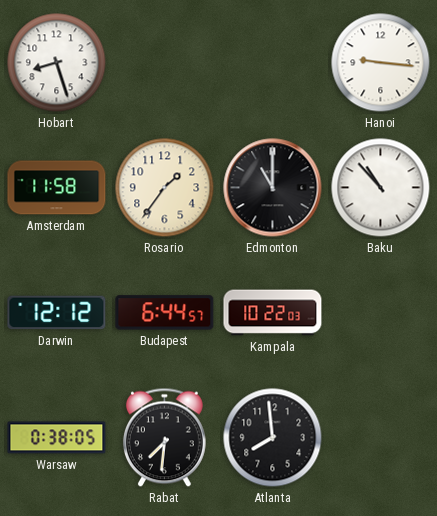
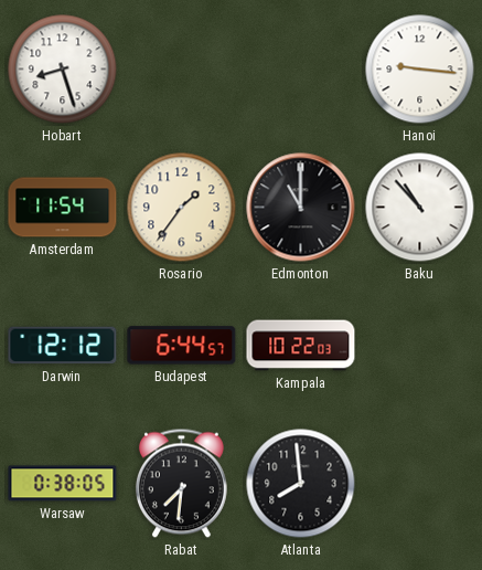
Amsterdam: 11:58 -> 11:54 (63, 208)
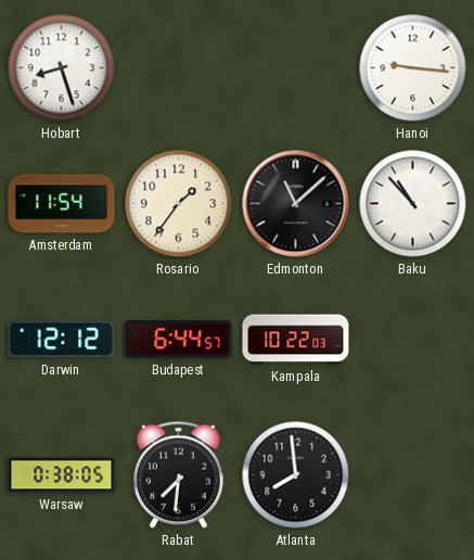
Edmonton: 11:00 -> 11:08 (296, 204)
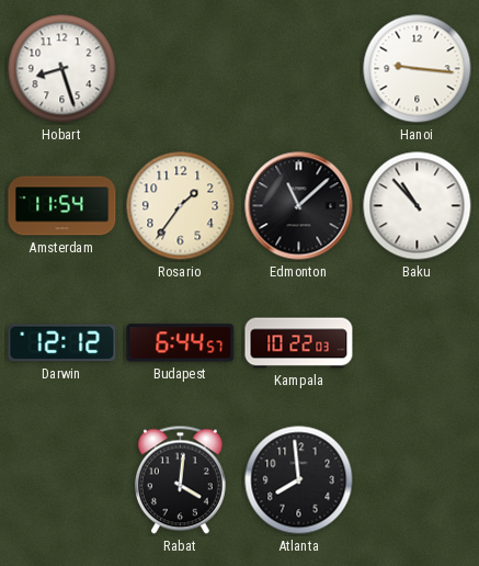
Warsaw: 0:38 -> none (62, 475)
Rabat: 7:31 -> 4:01 (180, 480)
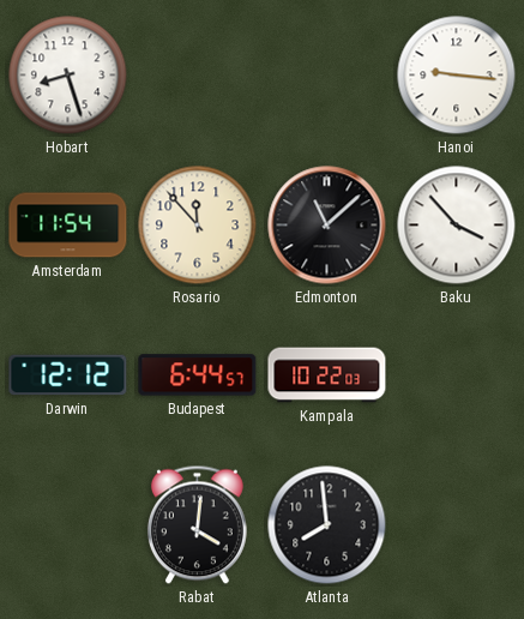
Rosario: 1:36 -> 11:53 (198, 226)
Baku: 10:53 -> 3:53 (457, 226)
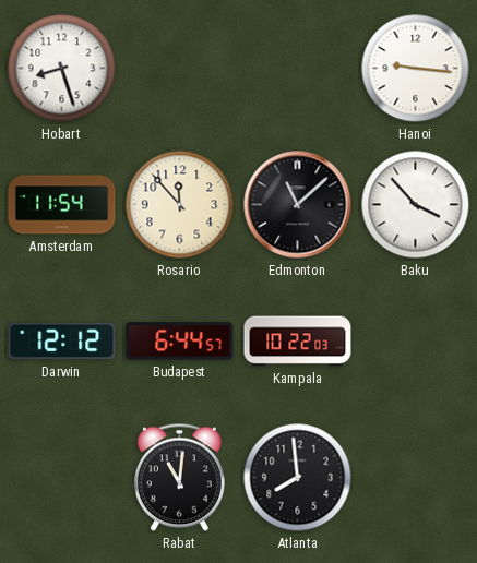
Rabat: 4:01 -> 11:01 (179, 478)
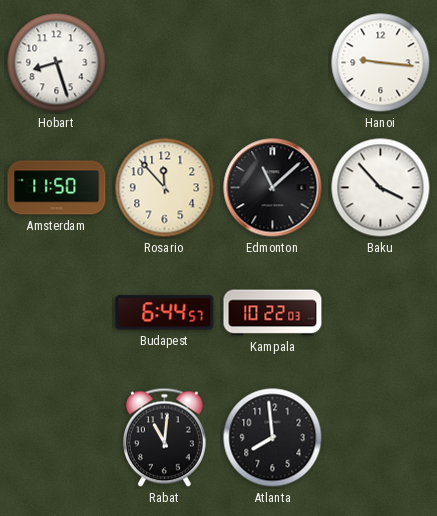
Amsterdam: 11:54 -> 11:50 (57, 188)
Darwin: 12:12 -> none (62, 342)
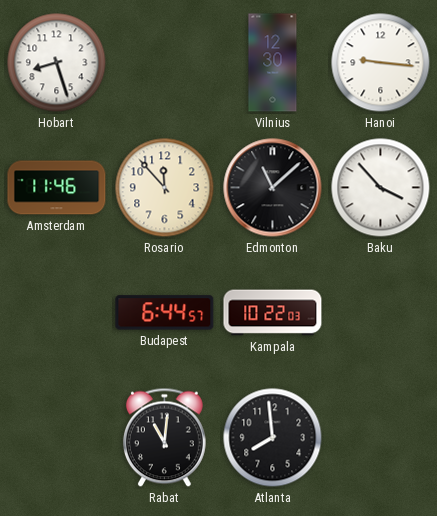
Vilnius: none -> 12:30 (273, 63)
Amsterdam: 11:50 -> 11:46 (57, 188)
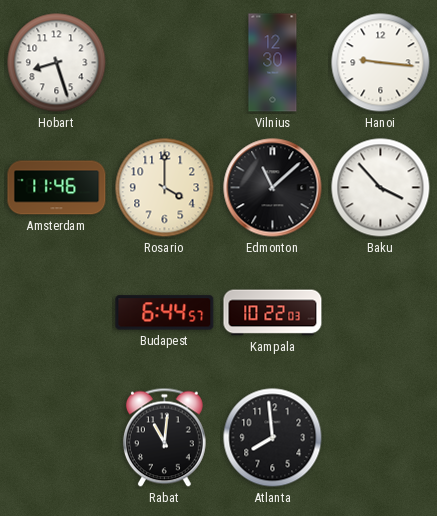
Rosario: 11:53 -> 4:00 (165, 188)
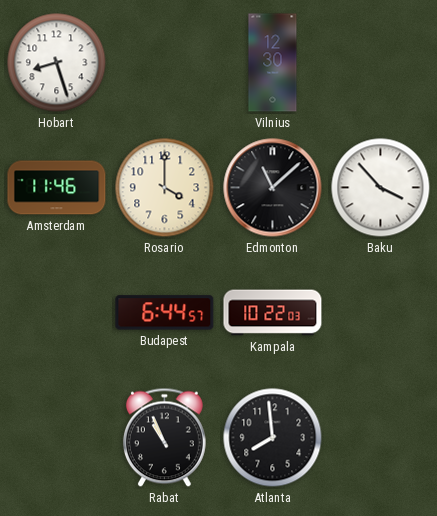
Hanoi: 9:16 -> none (381, 63)
Rabat: 11:01 -> 10:56 (164, 438)
